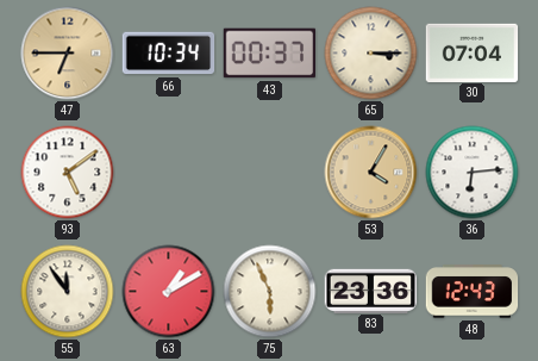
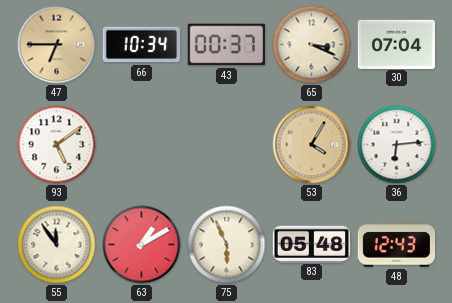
65: 3:15 -> 3:19 (312, 45)
83: 23:36 -> 05:48 (312, 244)
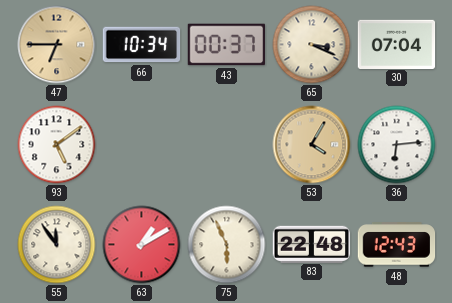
83: 05:48 -> 22:48 (312, 244)
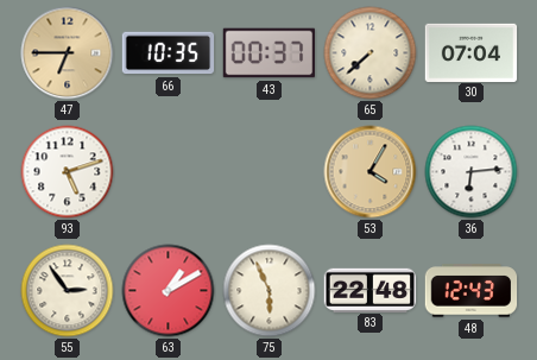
66: 10:34 -> 10:35 (169, 53)
65: 3:19 -> 7:38 (371, 53)
93: 5:09 -> 5:12 (68, 172)
55: 11:54 -> 2:54 (68, 291)
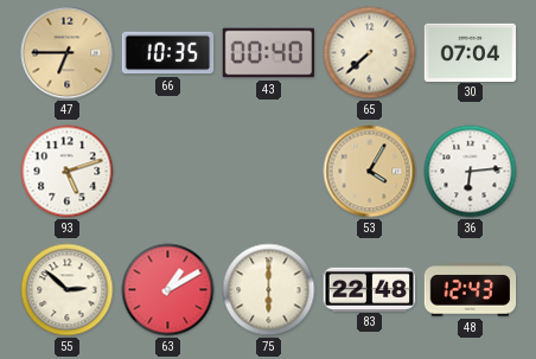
43: 00:37 -> 00:40 (269, 53)
55: 2:54 -> 2:52 (68, 290)
75: 5:56 -> 6:00 (269, 290)
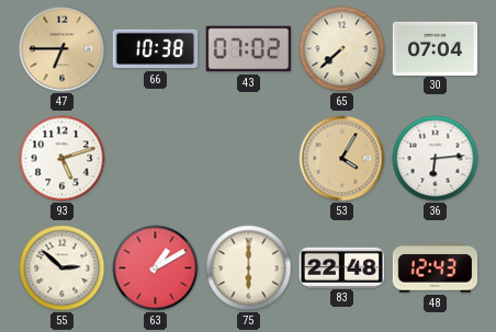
66: 10:35 -> 10:38 (156, 49)
43: 00:40 -> 07:02 (249, 49)
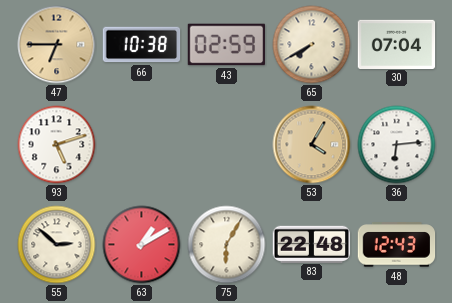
43: 07:02 -> 02:59 (227, 45)
65: 7:38 -> 7:40 (312, 45)
75: 6:00 -> 6:05 (227, 245)
